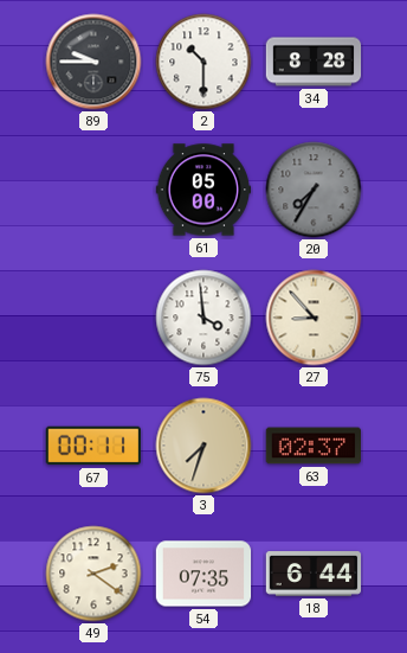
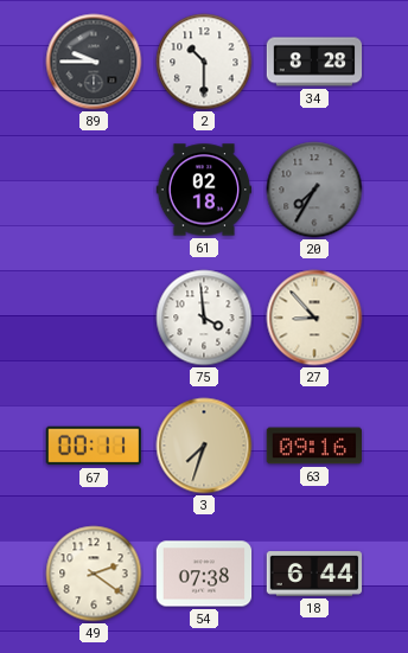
61: 05:00 -> 02:18 (204, 190)
63: 02:37 -> 09:16 (313, 446)
54: 07:35 -> 07:38 (204, 574)
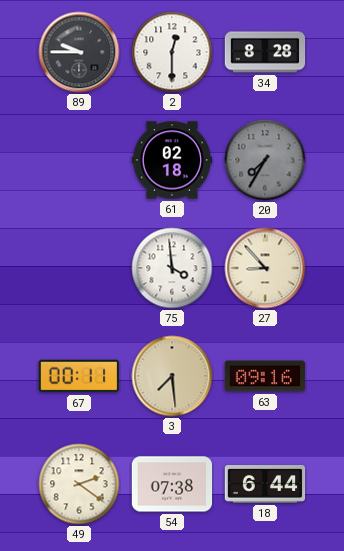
2: 10:30 -> 12:30 (172, 52)
3: 7:33 -> 7:29 (172, 376)
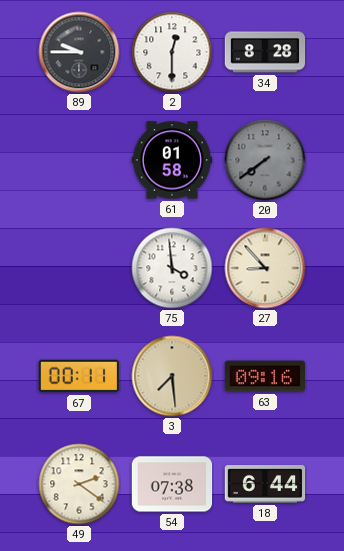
61: 02:18 -> 01:58 (172, 160)
20: 7:35 -> 7:39 (265, 160)
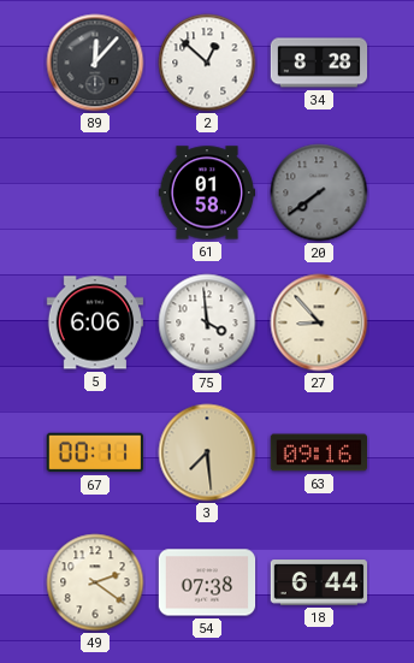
89: 9:45 -> 12:07 (95, 63)
2: 12:30 -> 12:52 (207, 63)
5: none -> 6:06 (94, 322)
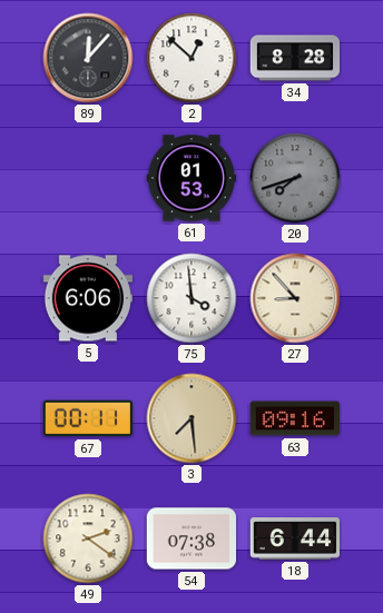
61: 01:58 -> 01:53 (191, 178)
20: 7:39 -> 7:42 (295, 178)
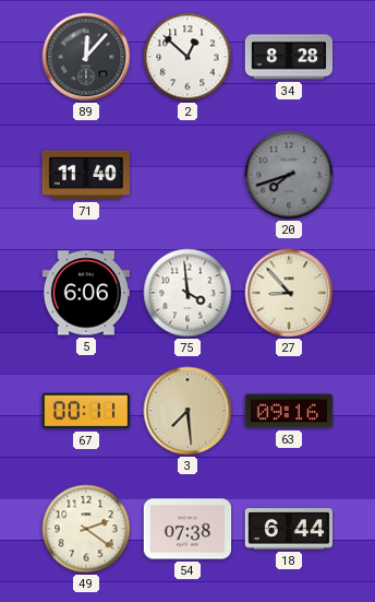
71: none -> 11:40 (85, 175)
61: 01:53 -> none (191, 178)
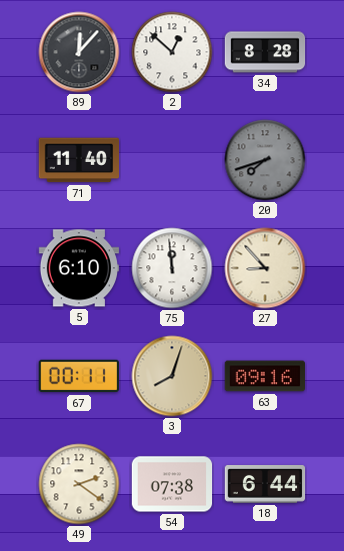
5: 6:06 -> 6:10 (78, 268)
75: 3:59 -> 11:59 (172, 268)
3: 7:29 -> 8:03 (172, 376)
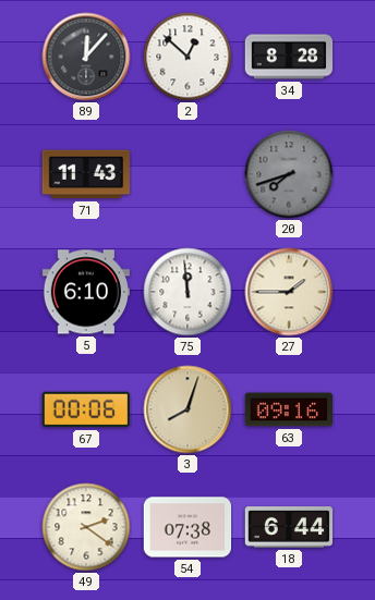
71: 11:40 -> 11:43 (85, 174)
27: 8:53 -> 1:45 (289, 292)
67: 00:11 -> 00:06 (86, 409)
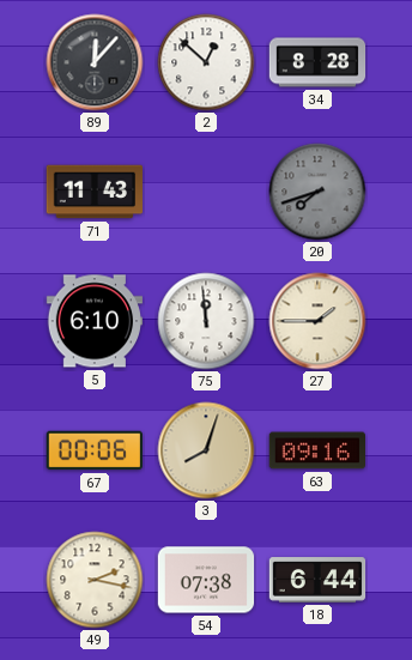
49: 2:21 -> 2:17 (95, 580)
